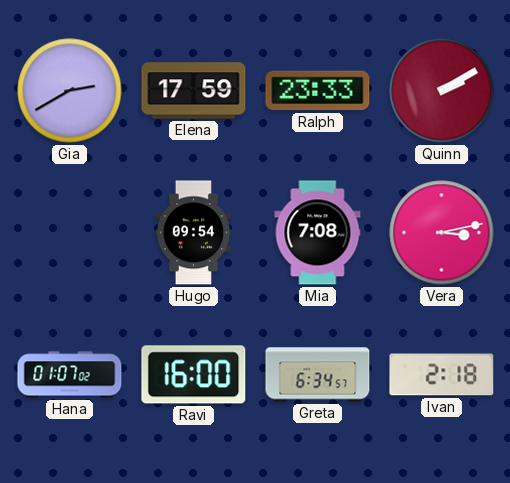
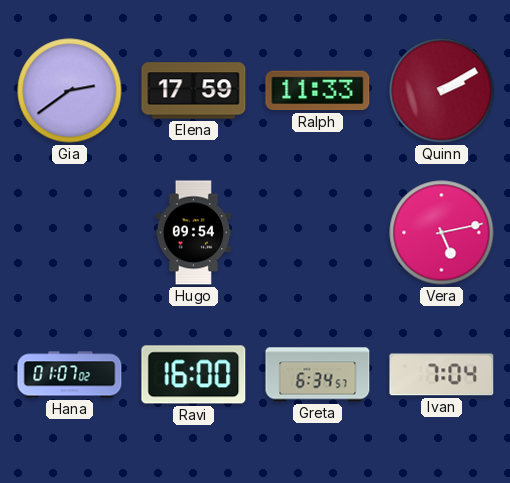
Gia: 2:40 -> 2:39 (70, 91)
Ralph: 23:33 -> 11:33 (318, 91)
Mia: 7:08 -> none (318, 233)
Vera: 3:13 -> 5:13 (442, 233)
Ivan: 2:18 -> 7:04 (442, 375)
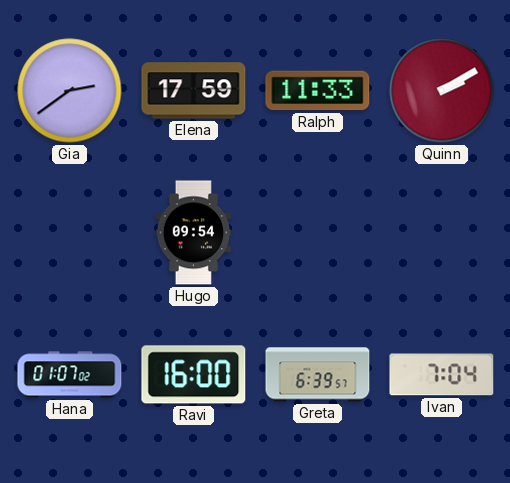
Vera: 5:13 -> none (442, 233)
Greta: 6:34 -> 6:39 (318, 375)
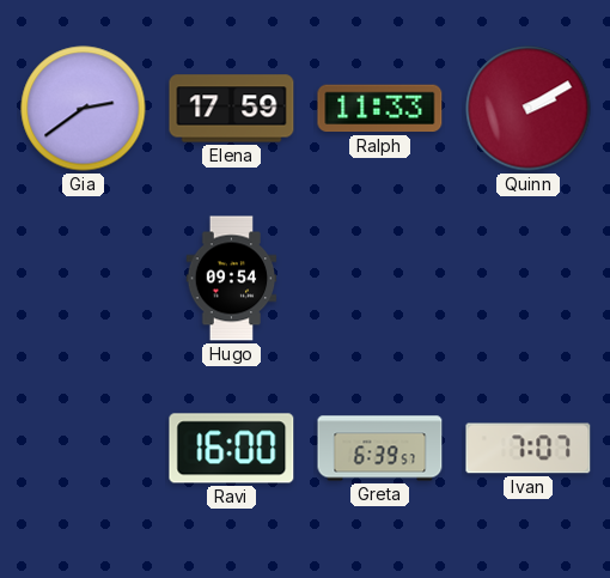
Hana: 01:07 -> none (70, 375)
Ivan: 7:04 -> 7:07 (529, 449)
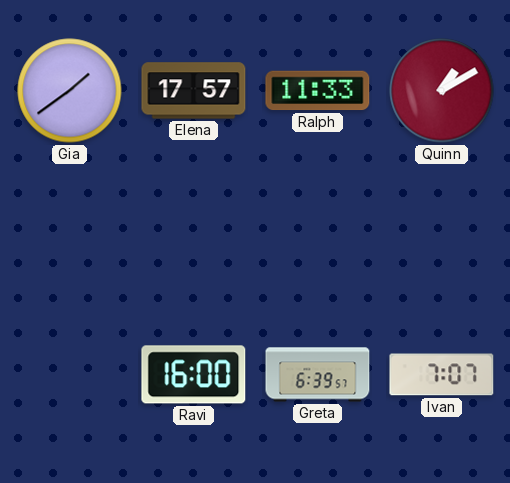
Gia: 2:39 -> 1:39 (70, 91)
Elena: 17:59 -> 17:57 (194, 91)
Quinn: 2:10 -> 1:10 (442, 91)
Hugo: 09:54 -> none (232, 279)
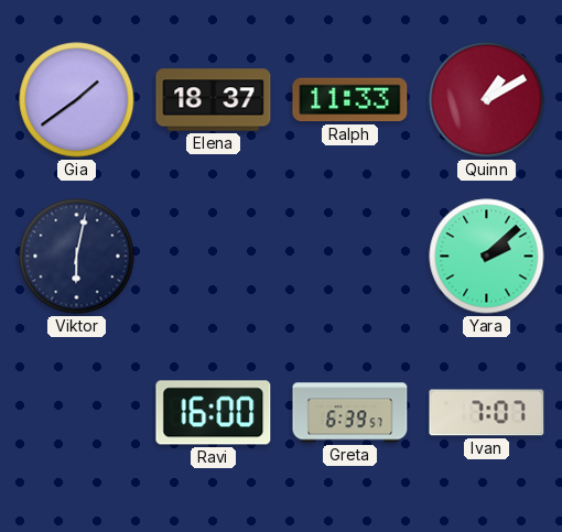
Elena: 17:57 -> 18:37 (214, 100)
Viktor: none -> 6:02 (77, 257)
Yara: none -> 2:08 (487, 257)
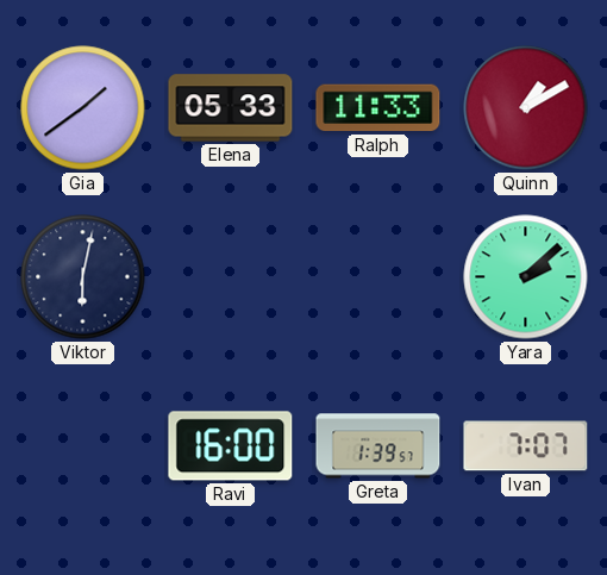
Elena: 18:37 -> 05:33 (231, 108)
Greta: 6:39 -> 1:39 (378, 446)
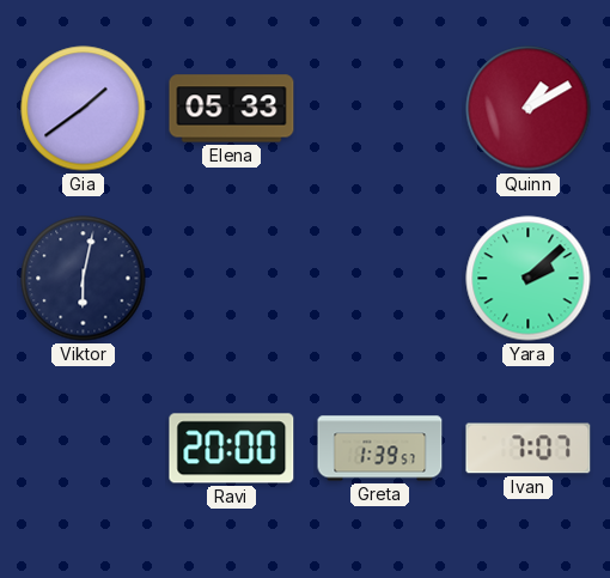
Ralph: 11:33 -> none (378, 108)
Ravi: 16:00 -> 20:00 (232, 449)
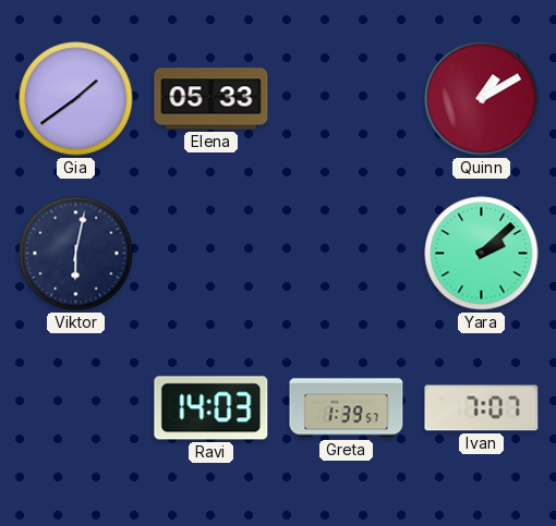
Ravi: 20:00 -> 14:03 (211, 408)
